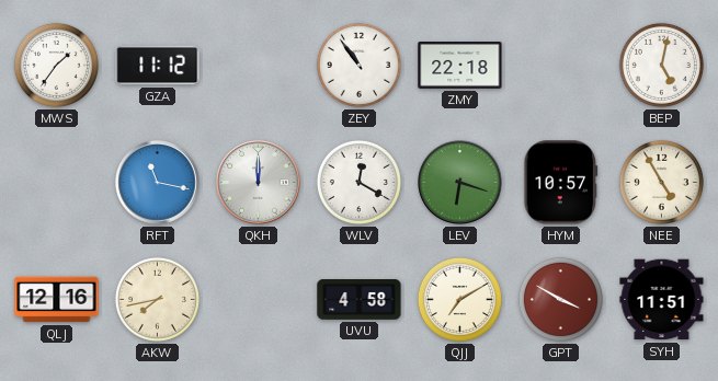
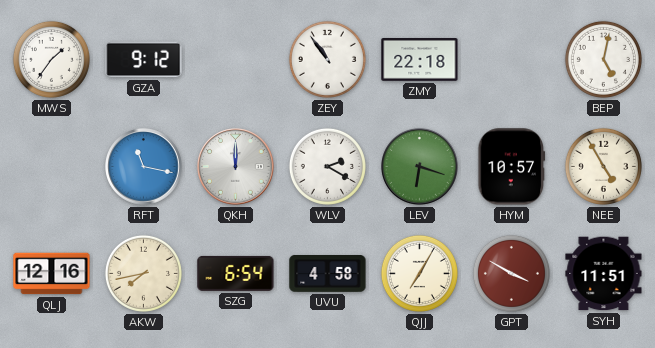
GZA: 11:12 -> 9:12 (144, 60)
WLV: 12:20 -> 2:20 (327, 166)
SZG: none -> 6:54 (236, 273)
QJJ: 7:10 -> 7:05 (419, 273)
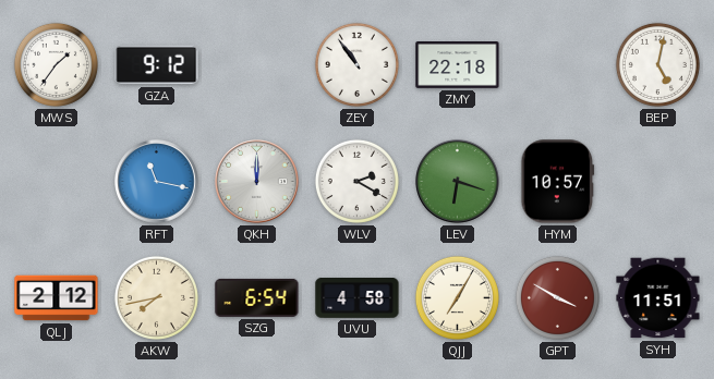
NEE: 4:55 -> none (603, 166)
QLJ: 12:16 -> 2:12 (57, 298)
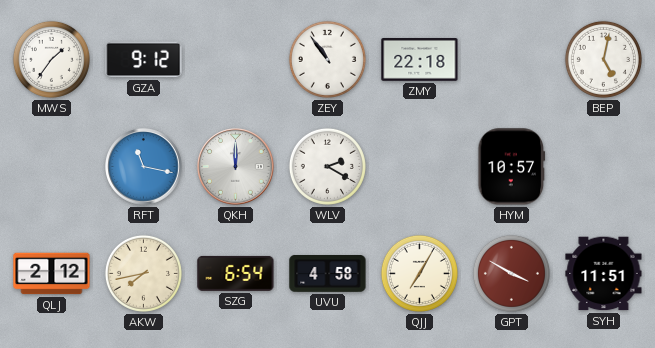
LEV: 6:18 -> none (458, 182)
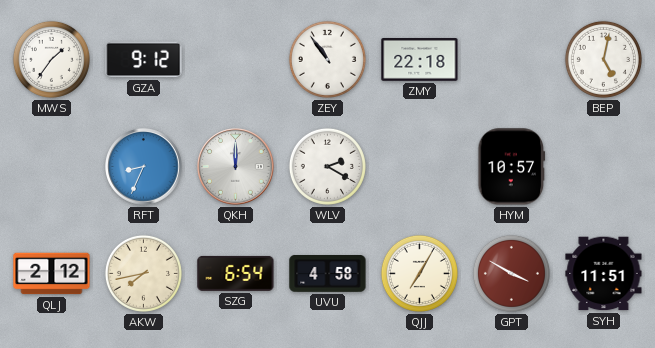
RFT: 11:17 -> 8:34 (144, 167)
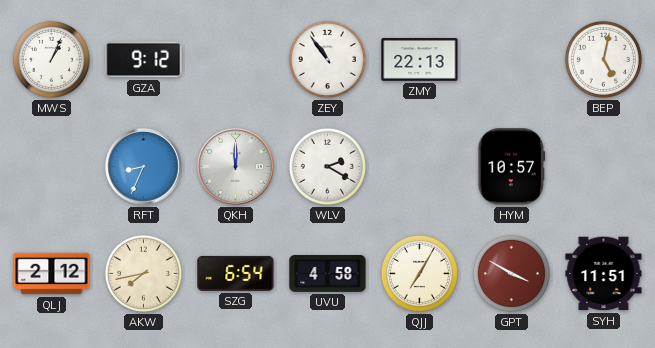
MWS: 1:36 -> 1:04 (51, 59)
ZMY: 22:18 -> 22:13 (420, 60)
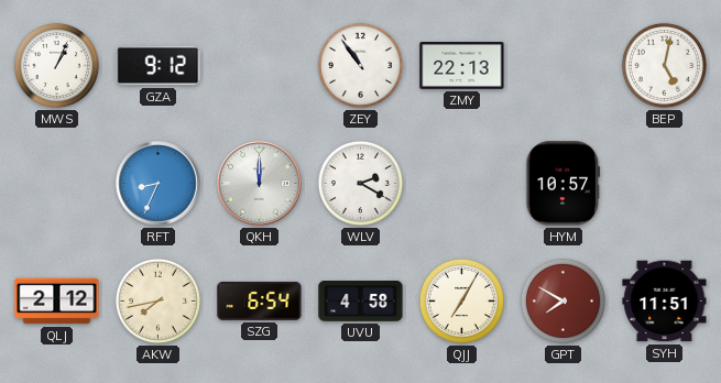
GPT: 3:50 -> 7:50 (562, 300)
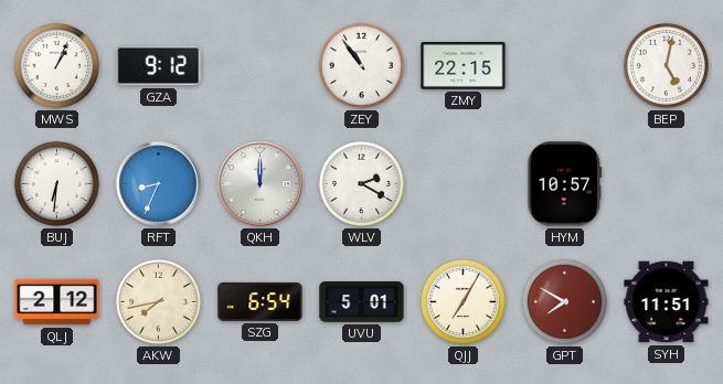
ZMY: 22:13 -> 22:15 (464, 66)
BUJ: none -> 6:31 (56, 183)
UVU: 4:58 -> 5:01 (362, 302)
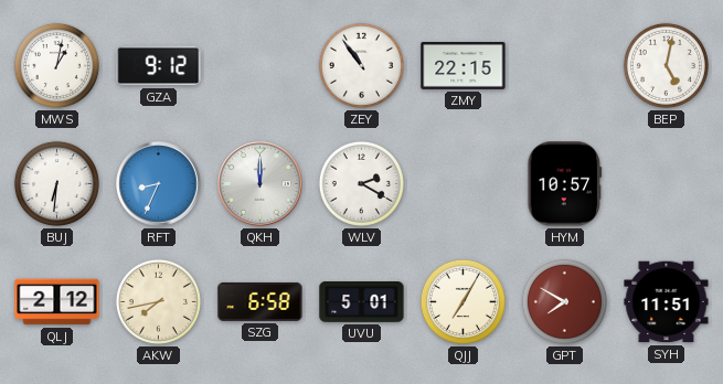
MWS: 1:04 -> 1:02 (56, 65)
SZG: 6:54 -> 6:58 (261, 301)
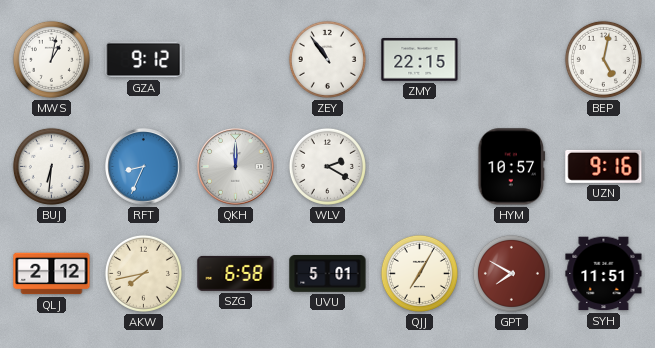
UZN: none -> 9:16 (604, 166)
